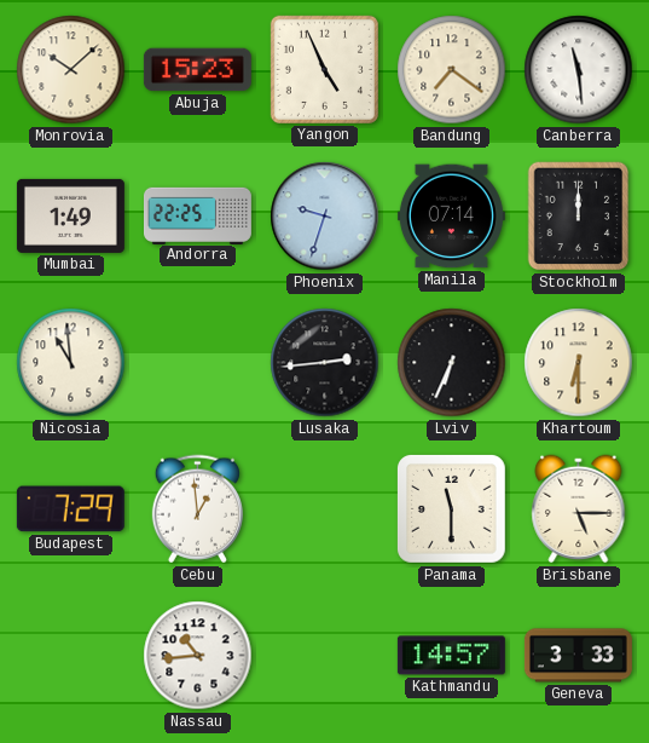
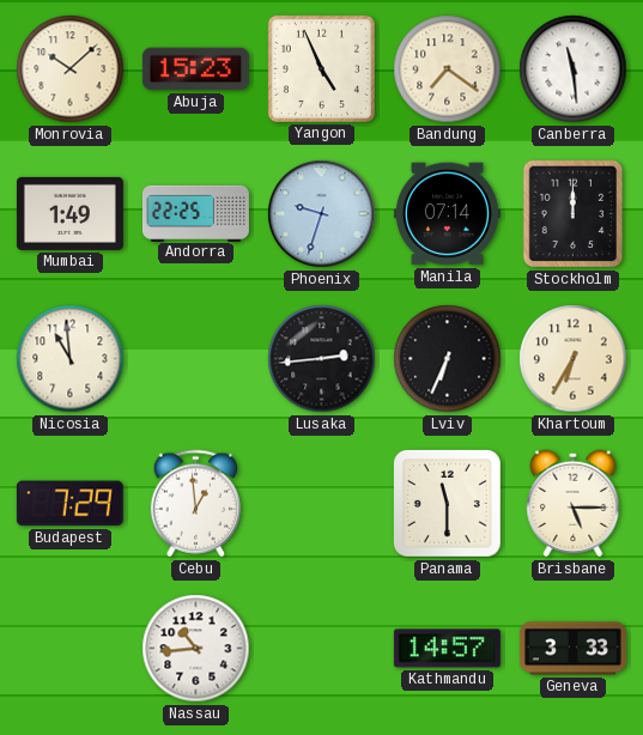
Khartoum: 6:30 -> 6:35 (574, 359)
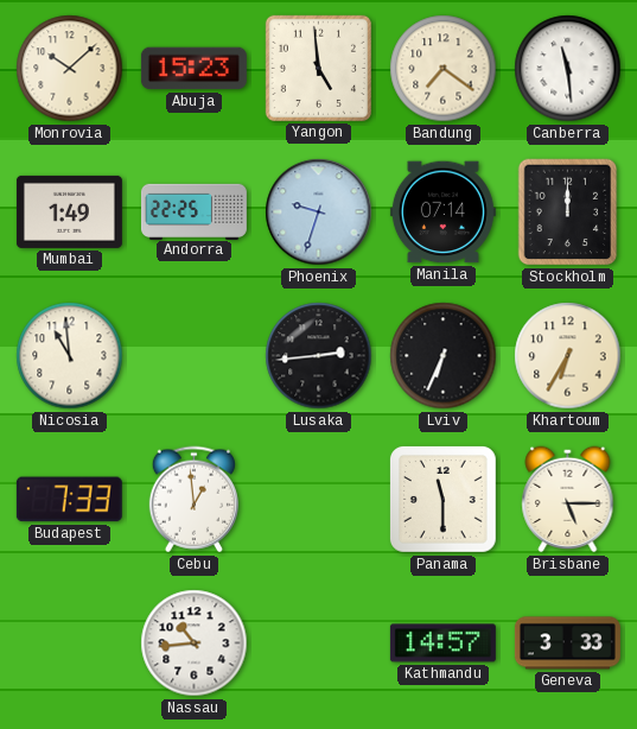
Yangon: 4:56 -> 4:59 (318, 68)
Budapest: 7:29 -> 7:33 (69, 500)
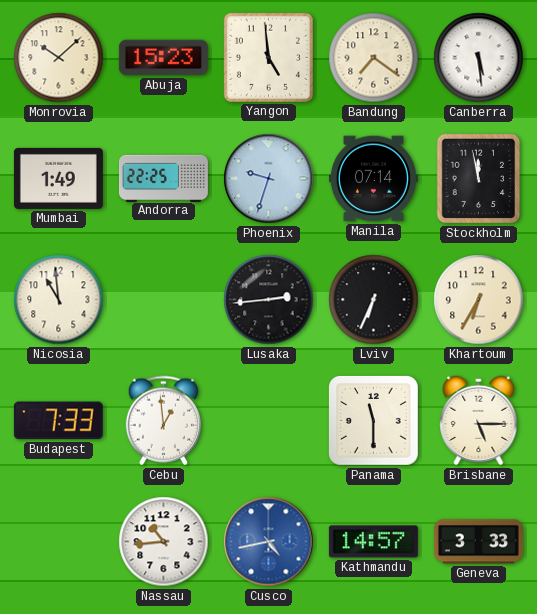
Canberra: 11:29 -> 5:29 (479, 58)
Stockholm: 12:00 -> 11:58 (479, 179)
Cusco: none -> 4:43 (269, 542)
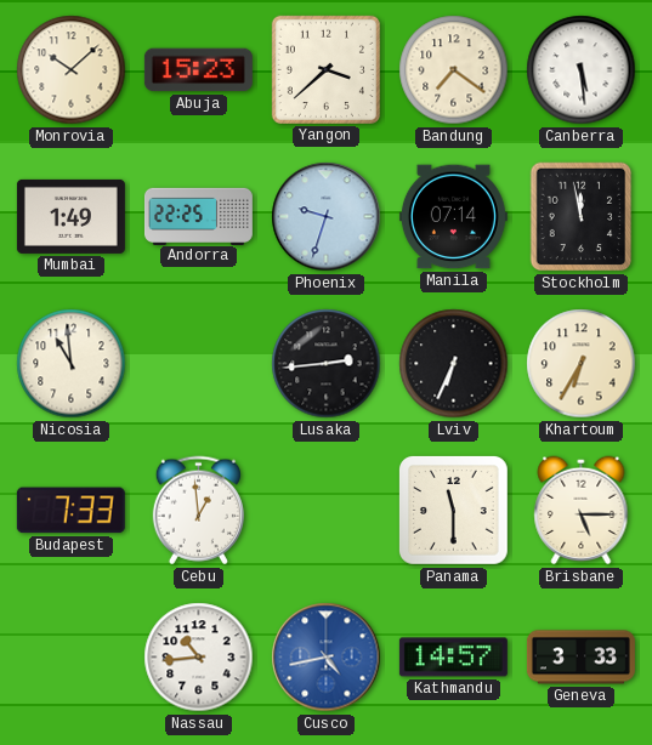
Yangon: 4:59 -> 3:38 (325, 69)
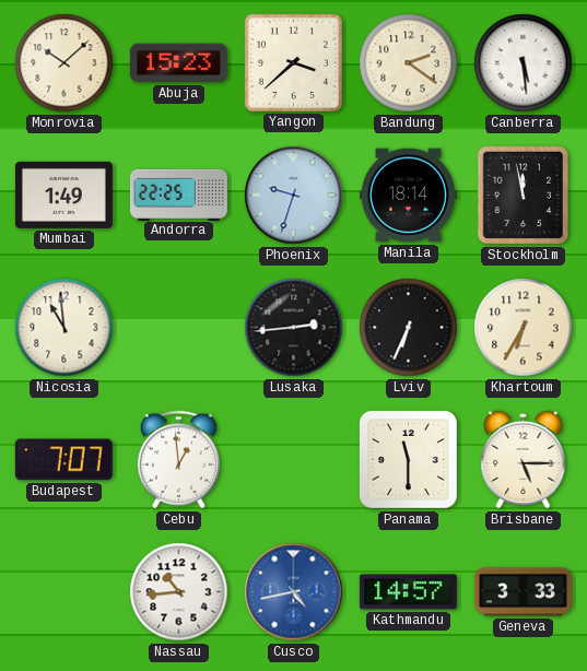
Bandung: 7:21 -> 2:21 (409, 63)
Manila: 07:14 -> 18:14 (408, 196)
Budapest: 7:33 -> 7:07 (63, 460)
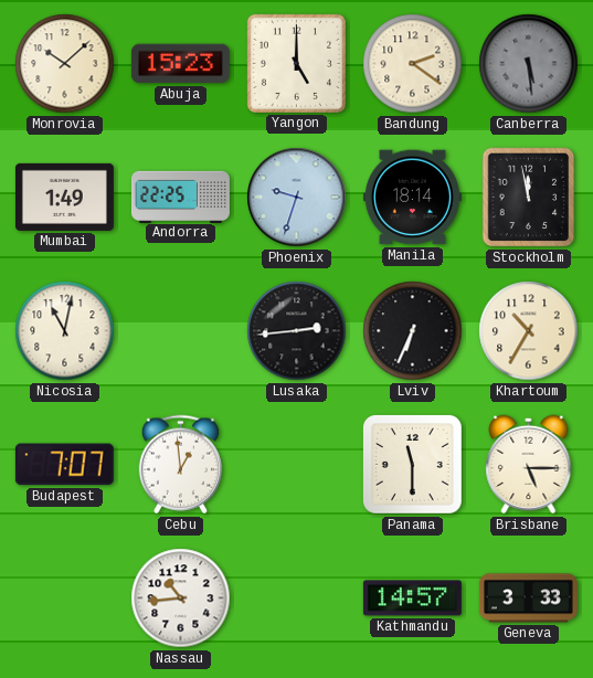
Yangon: 3:38 -> 5:00 (296, 63)
Canberra dial: white -> grey (529, 64)
Nicosia: 10:59 -> 11:02 (65, 331)
Khartoum: 6:35 -> 10:35 (529, 331)
Cusco: 4:43 -> none (294, 592)
